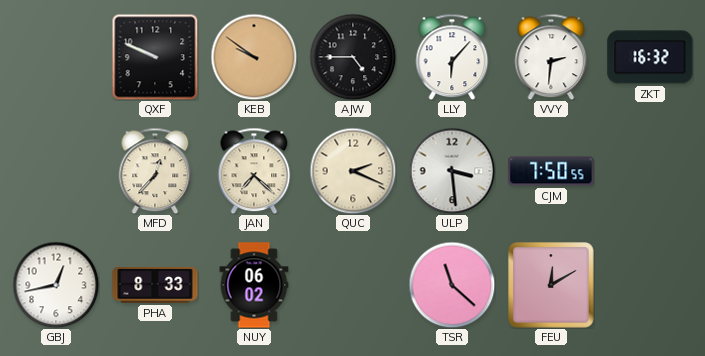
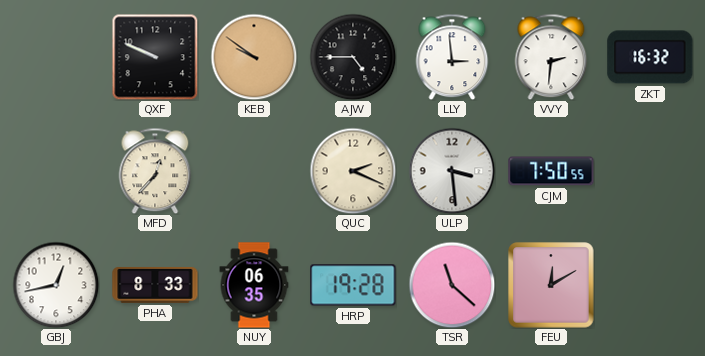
LLY: 6:07 -> 2:59 (452, 57)
JAN: 7:22 -> none (254, 171)
NUY: 06:02 -> 06:35 (254, 285)
HRP: none -> 19:28 (353, 285)
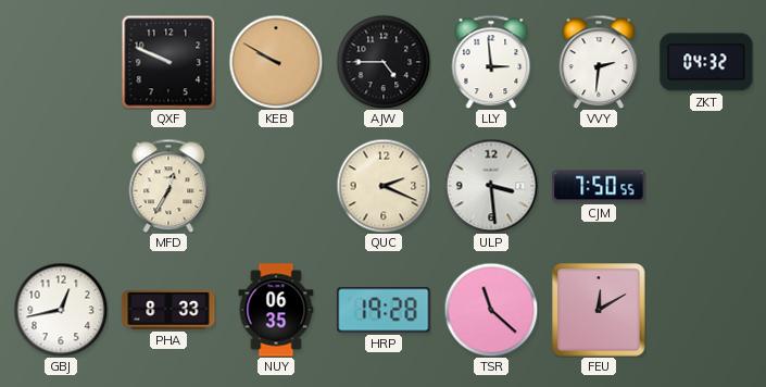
KEB: 9:51 -> 9:50 (276, 62)
ZKT: 16:32 -> 04:32 (706, 62)
MFD: 12:37 -> 12:35 (168, 186)
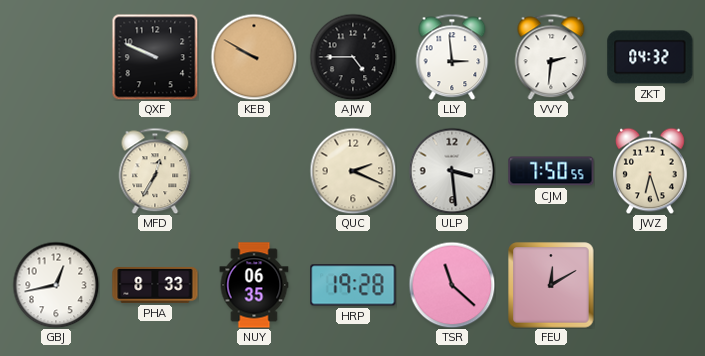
JWZ: none -> 6:27 (651, 171)
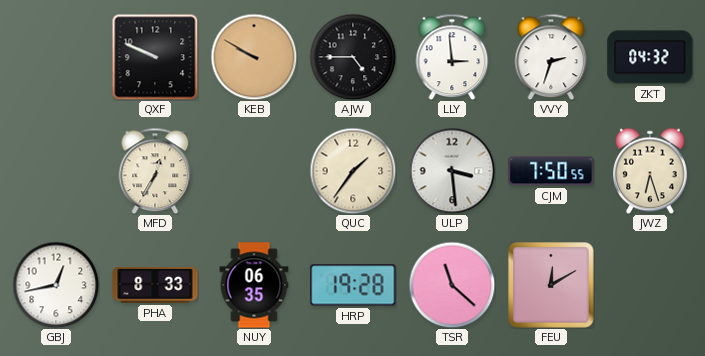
VVY: 2:31 -> 2:33 (551, 57)
QUC: 2:19 -> 1:36 (353, 171)
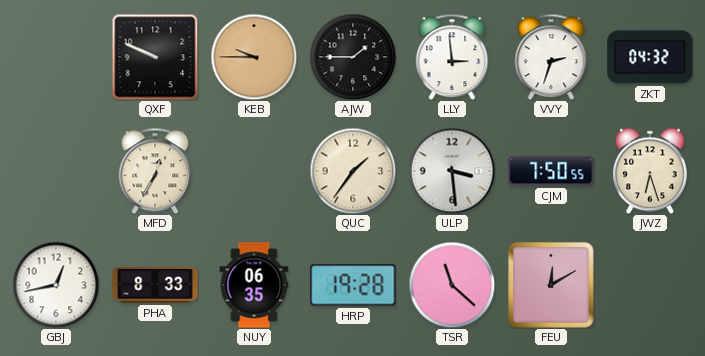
KEB: 9:50 -> 9:45 (254, 57)
AJW: 4:45 -> 1:45 (353, 57)
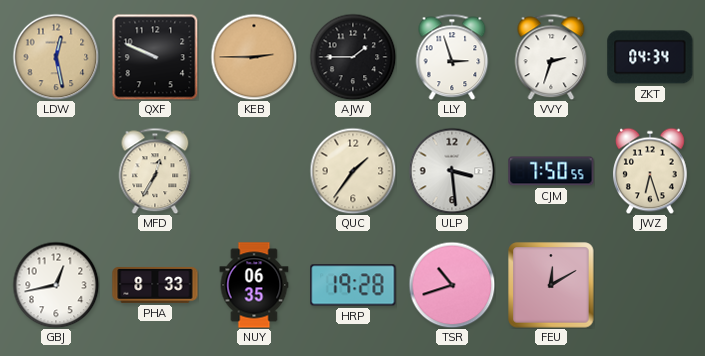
LDW: none -> 12:28 (56, 57)
KEB: 9:45 -> 2:45 (254, 57)
LLY: 2:59 -> 2:57 (452, 57)
ZKT: 04:32 -> 04:34 (650, 57)
TSR: 11:22 -> 10:42 (452, 285)
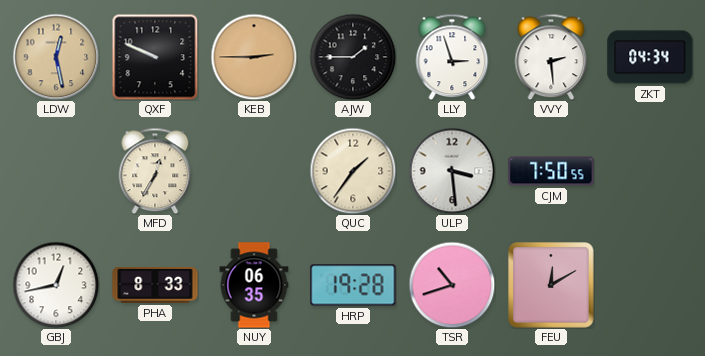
VVY: 2:33 -> 2:29 (551, 57)
JWZ: 6:27 -> none (651, 171)
